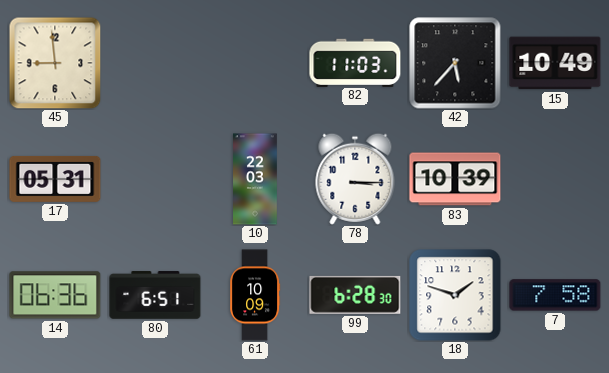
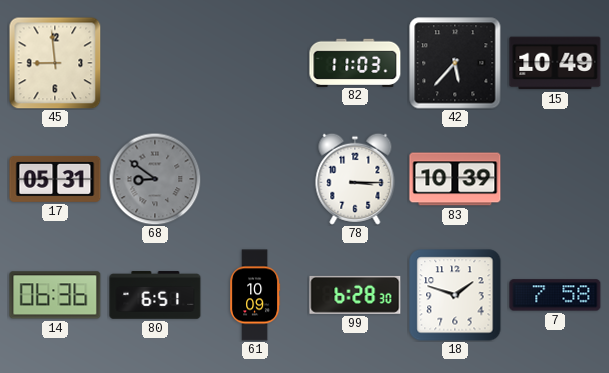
68: none -> 8:51 (155, 179)
10: 22:03 -> none (255, 179)
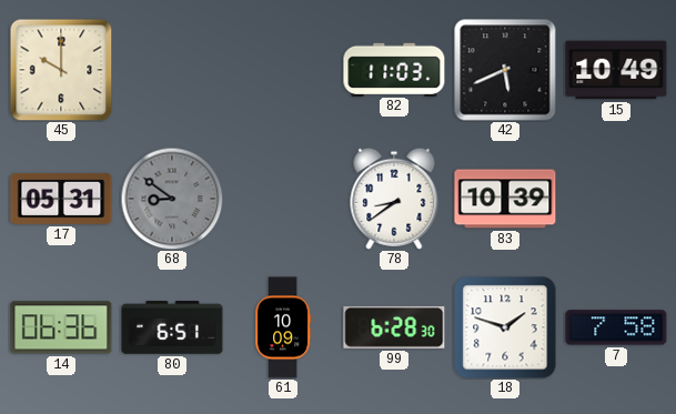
45: 8:59 -> 10:00 (61, 70)
42: 5:37 -> 5:41 (505, 70)
78: 3:15 -> 8:39 (394, 199)
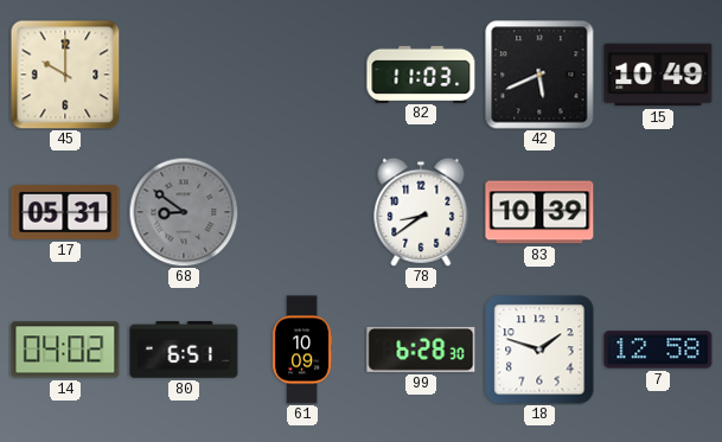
14: 06:36 -> 04:02 (65, 350)
7: 7:58 -> 12:58 (658, 350)
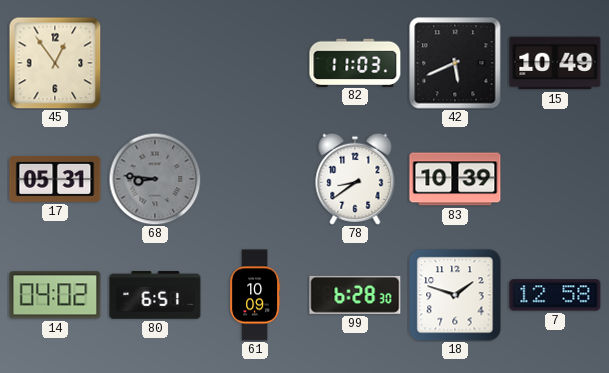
45: 10:00 -> 12:54 (55, 63)
68: 8:51 -> 8:46 (155, 179)
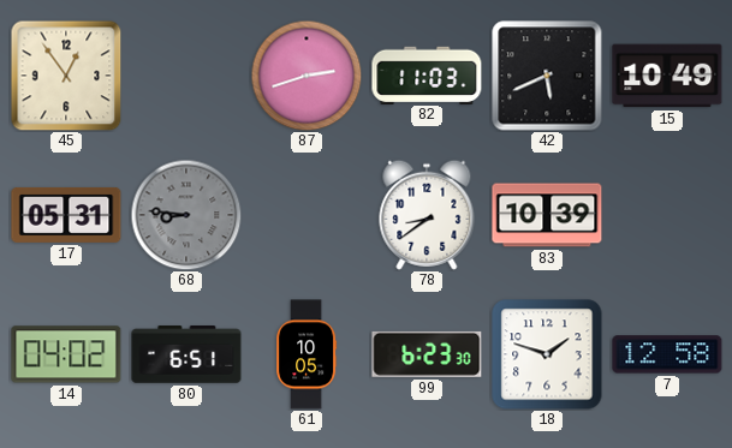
87: none -> 2:42 (307, 76)
61: 10:09 -> 10:05 (308, 354)
99: 6:28 -> 6:23 (427, 354)
